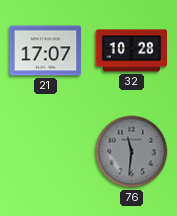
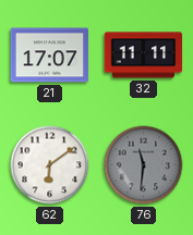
32: 10:28 -> 11:11 (144, 55)
62: none -> 6:09 (50, 165)
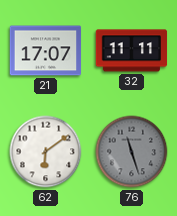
76: 11:31 -> 11:27 (132, 152)
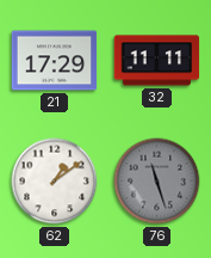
21: 17:07 -> 17:29 (55, 61)
62: 6:09 -> 1:09 (55, 182)
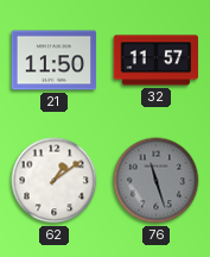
21: 17:29 -> 11:50 (55, 61)
32: 11:11 -> 11:57 (157, 61)
